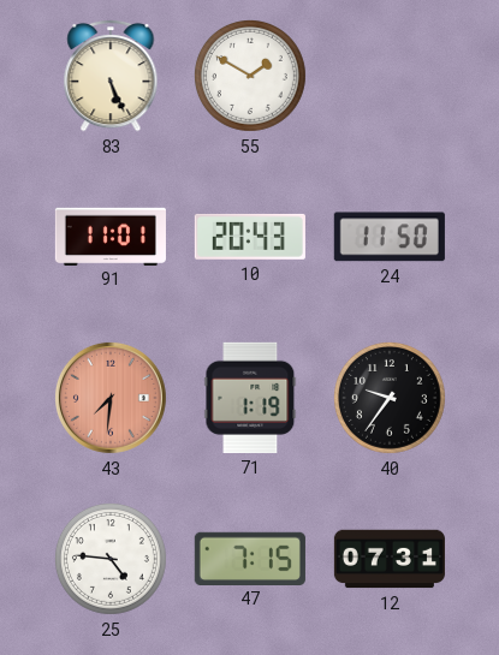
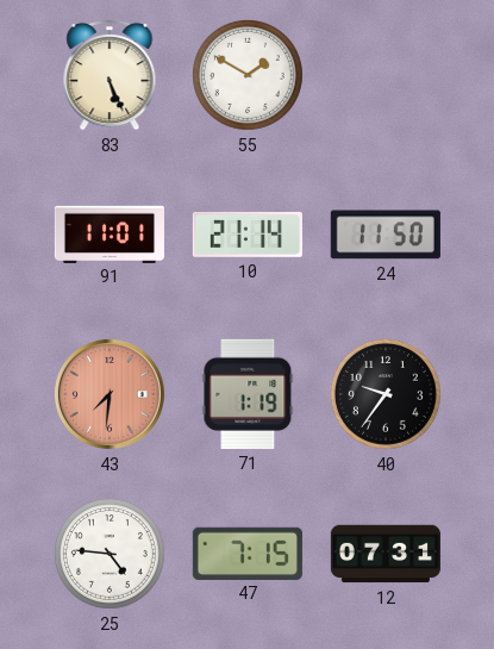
10: 20:43 -> 21:14 (248, 235)
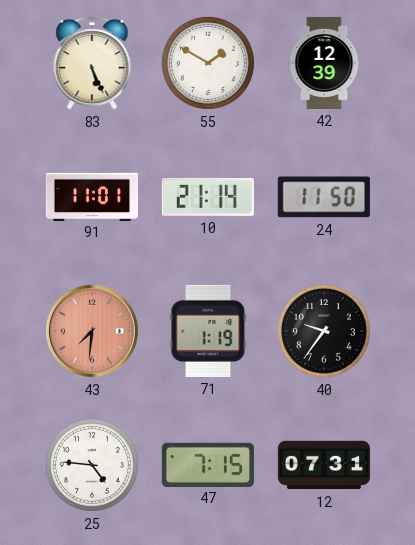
42: none -> 12:39 (324, 63)
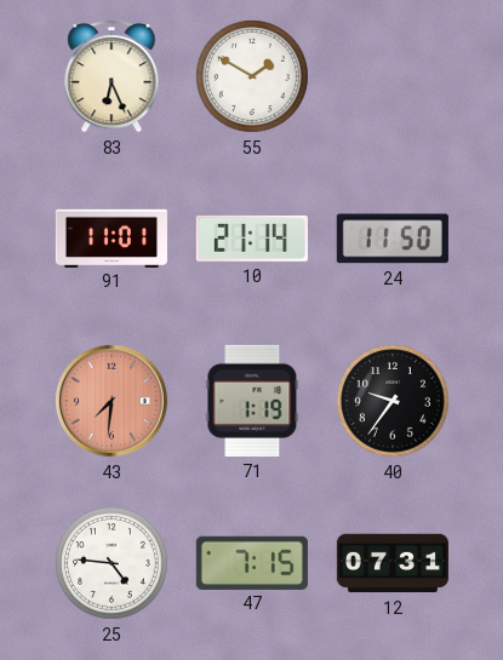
83: 5:26 -> 6:26 (112, 76)
42: 12:39 -> none (324, 63)
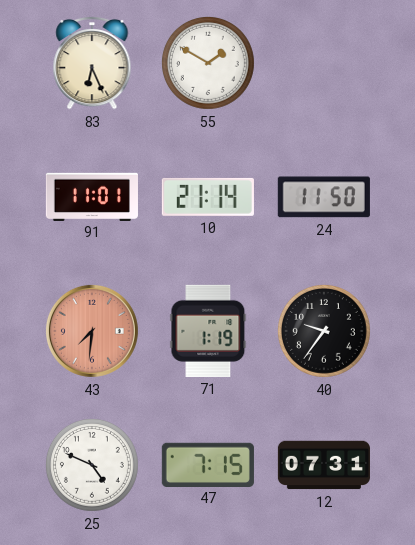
25: 4:46 -> 4:49 (92, 465)
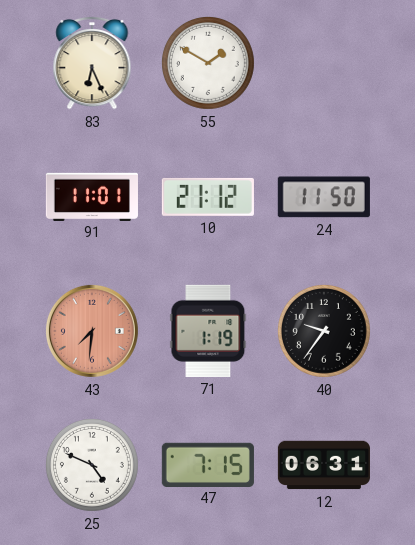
10: 21:14 -> 21:12 (208, 197)
12: 07:31 -> 06:31 (323, 465)
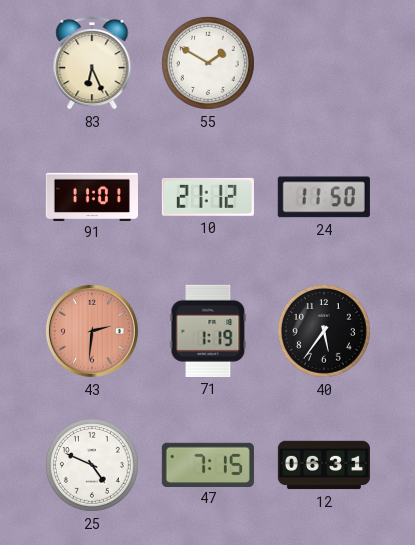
43: 7:31 -> 2:31 (92, 331)
40: 9:36 -> 5:36 (324, 331)
